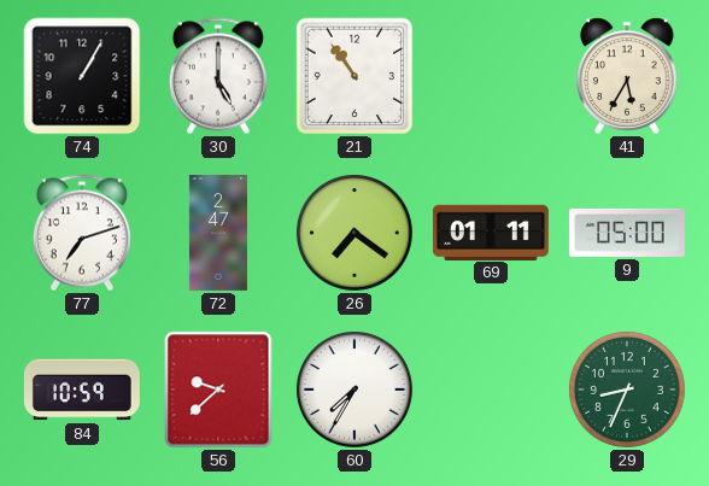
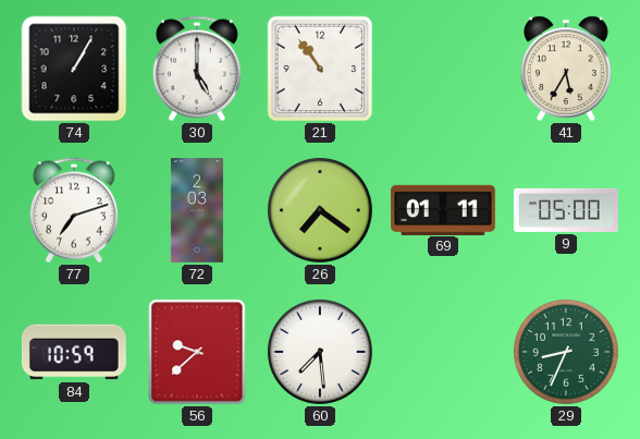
72: 2:47 -> 2:03 (197, 211)
60: 7:35 -> 7:29 (320, 352)
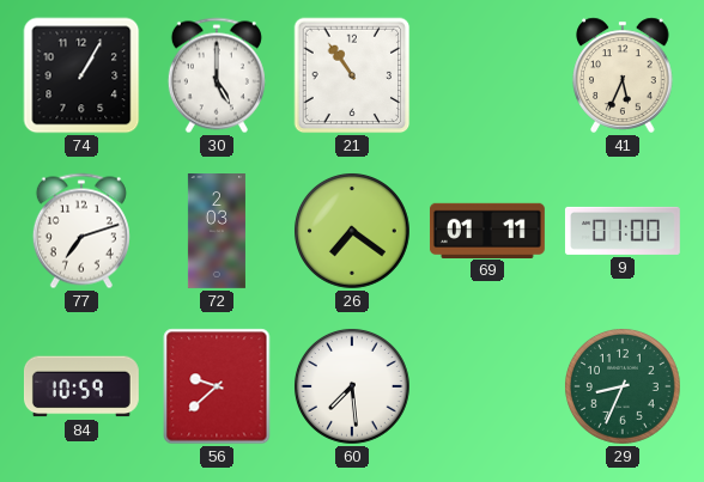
41: 5:35 -> 5:34 (623, 75)
9: 05:00 -> 01:00 (623, 231)
